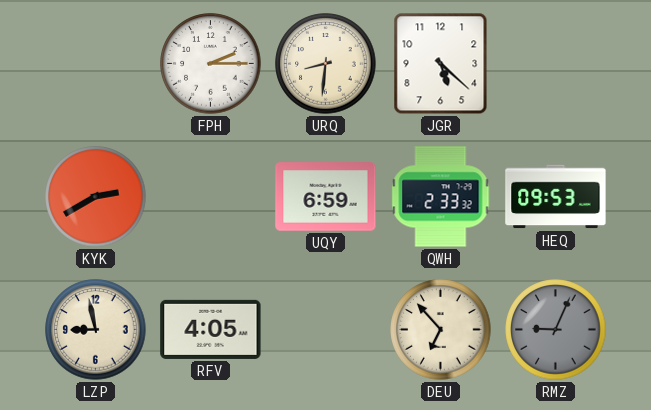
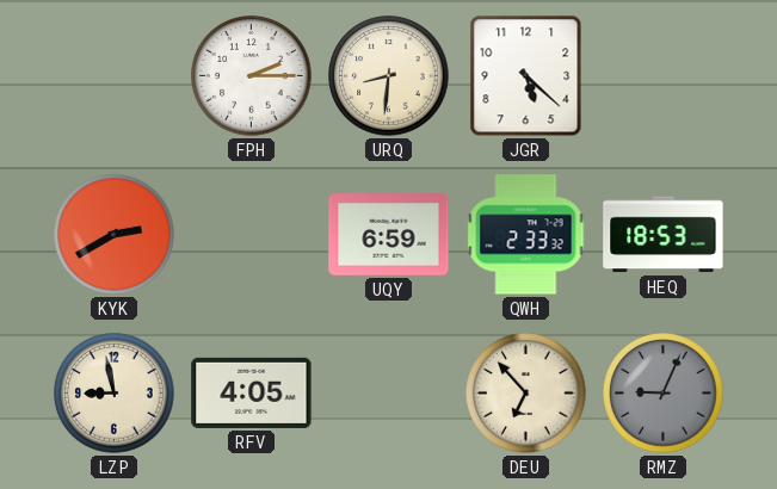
HEQ: 09:53 -> 18:53 (664, 235)
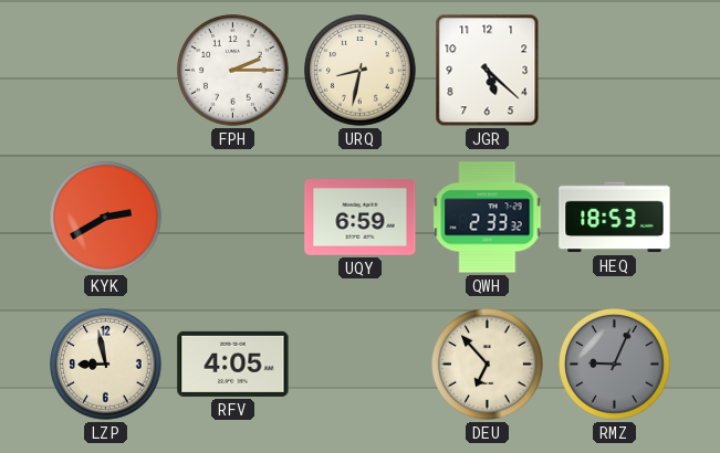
URQ: 8:31 -> 8:32 (361, 71)
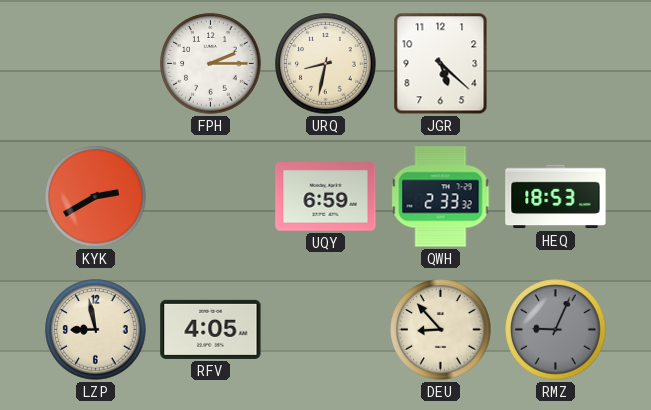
DEU: 6:53 -> 8:53 (441, 330)
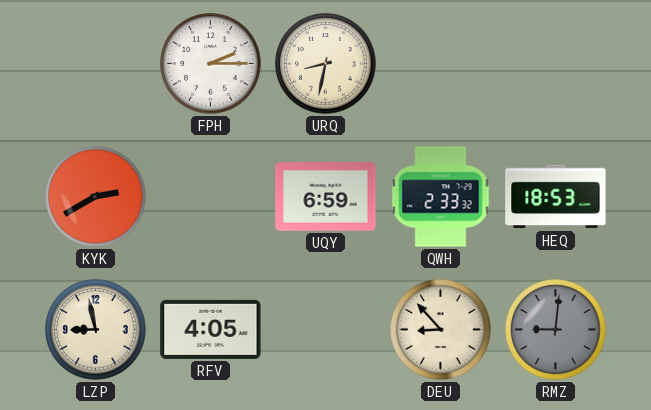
JGR: 5:22 -> none (441, 64)
RMZ: 9:04 -> 9:01 (556, 330)
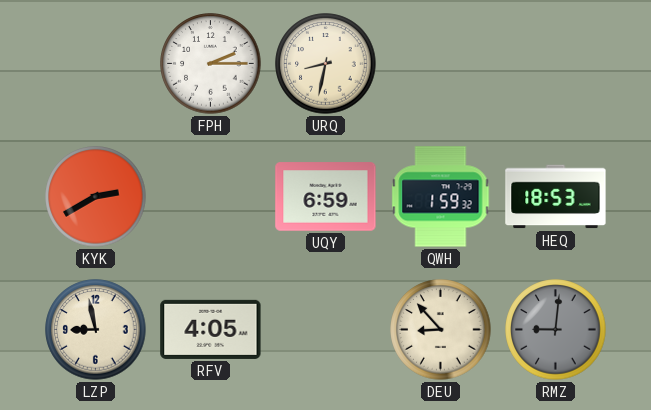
QWH: 2:33 -> 1:59 (441, 197)
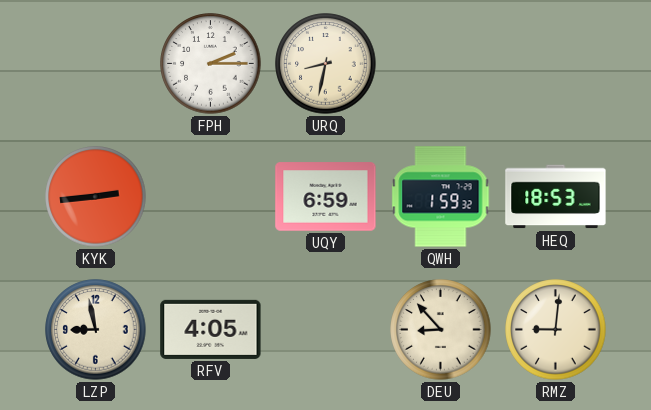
KYK: 2:40 -> 2:44 (96, 197)
RMZ dial: grey -> cream (556, 330)
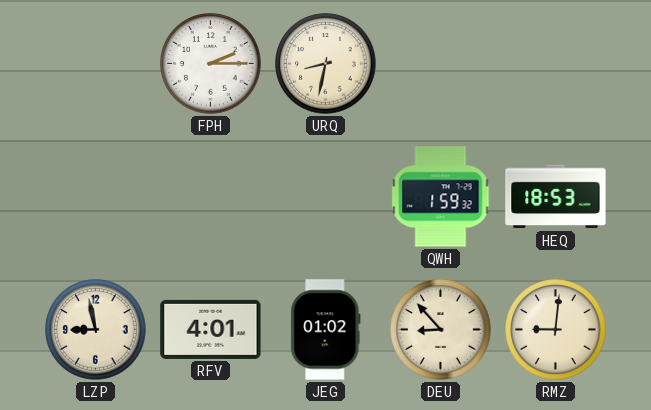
KYK: 2:44 -> none (96, 197)
UQY: 6:59 -> none (326, 197)
RFV: 4:05 -> 4:01 (211, 329)
JEG: none -> 01:02 (326, 330)
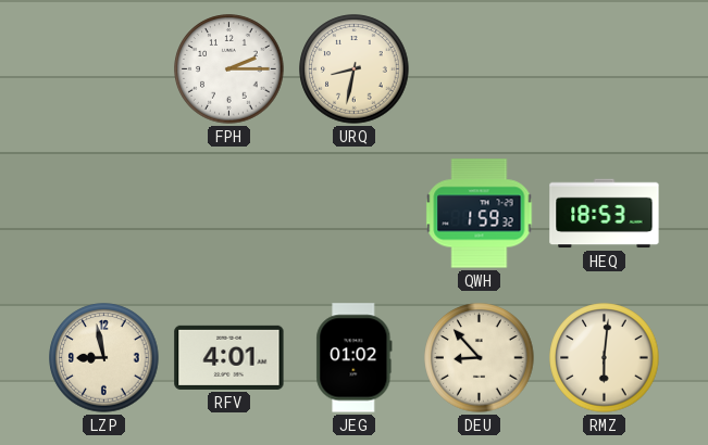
RMZ: 9:01 -> 6:01 (605, 358)
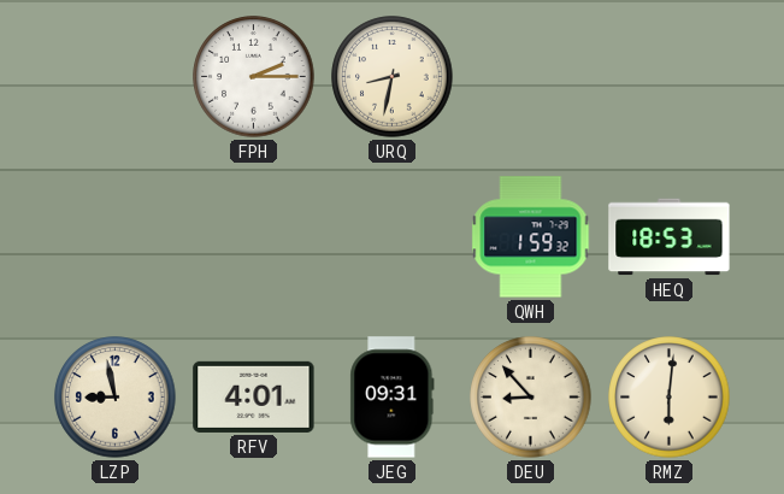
JEG: 01:02 -> 09:31 (393, 398)
